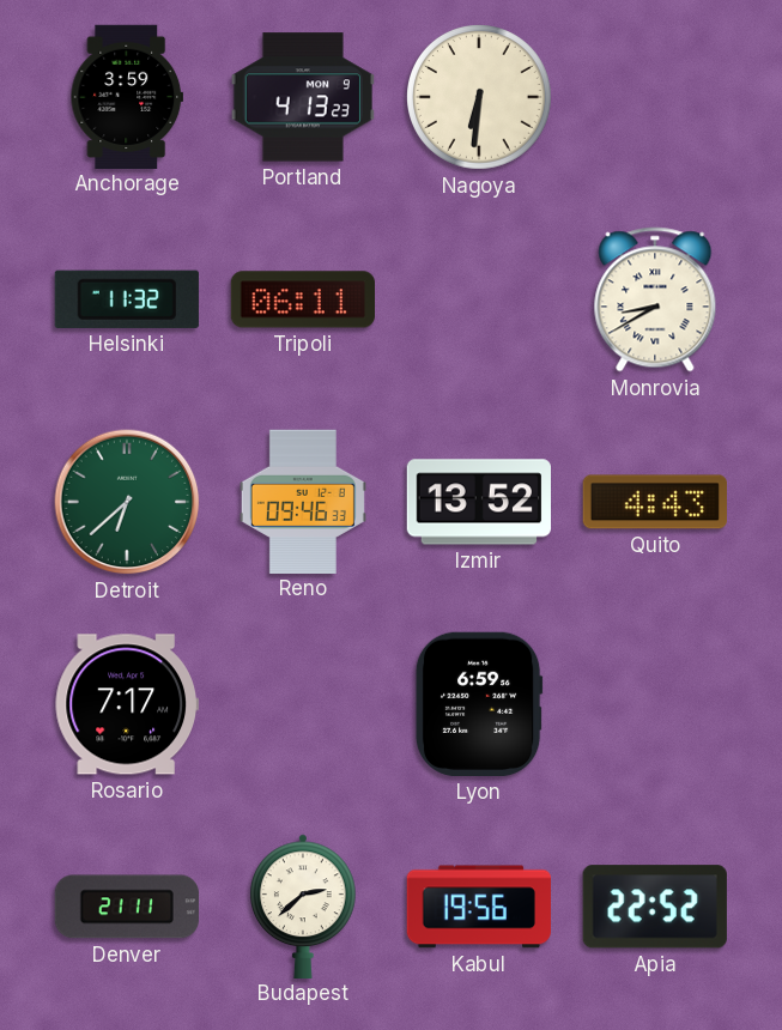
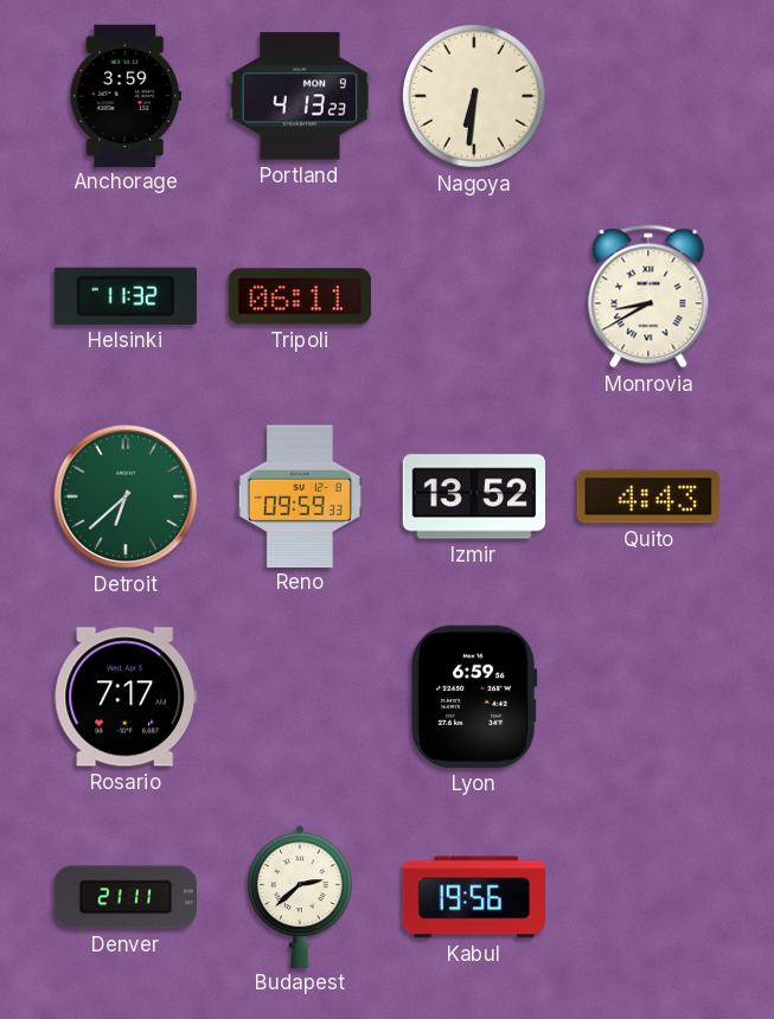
Reno: 09:46 -> 09:59 (300, 495)
Apia: 22:52 -> none (655, 907)
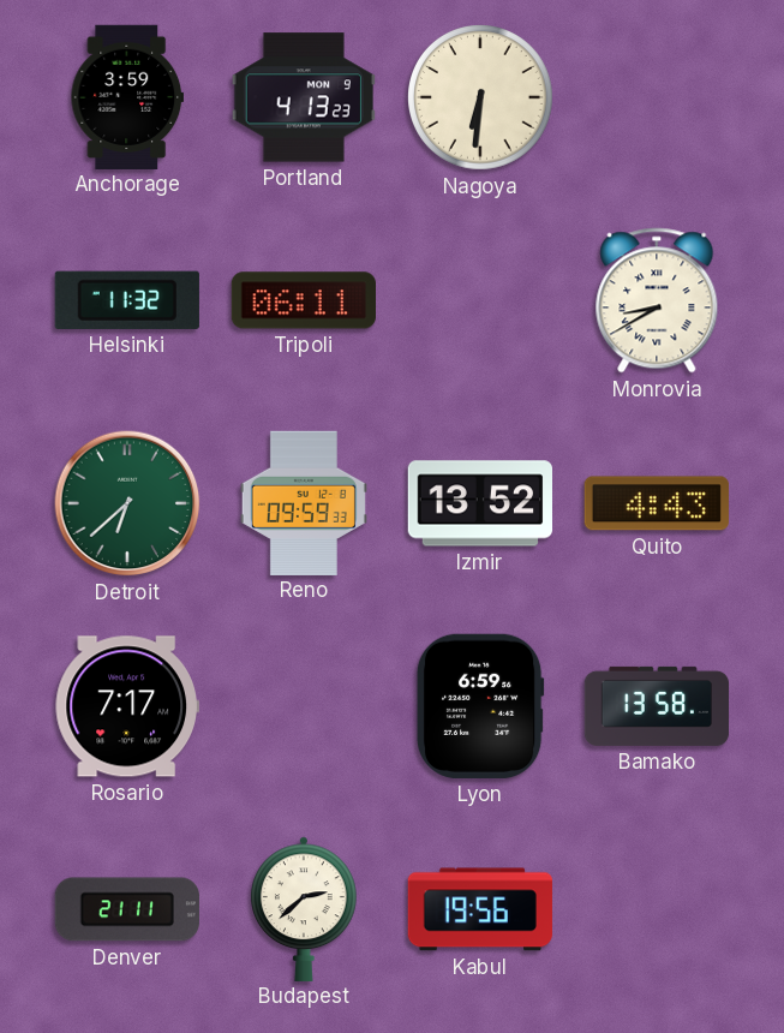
Bamako: none -> 13:58 (656, 706)
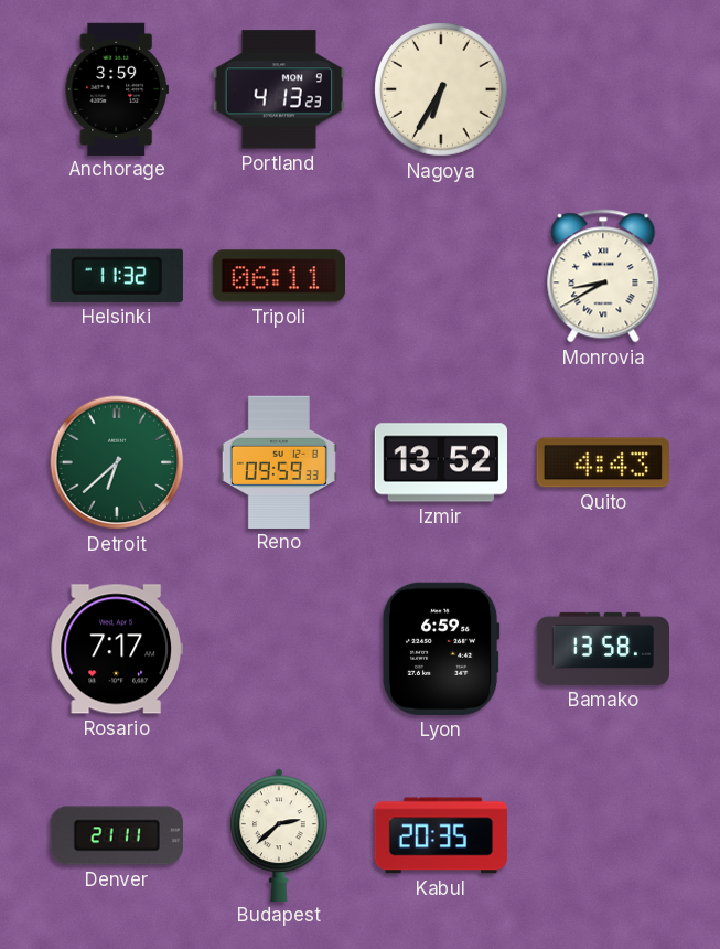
Nagoya: 6:31 -> 6:35 (442, 90)
Kabul: 19:56 -> 20:35 (441, 835)
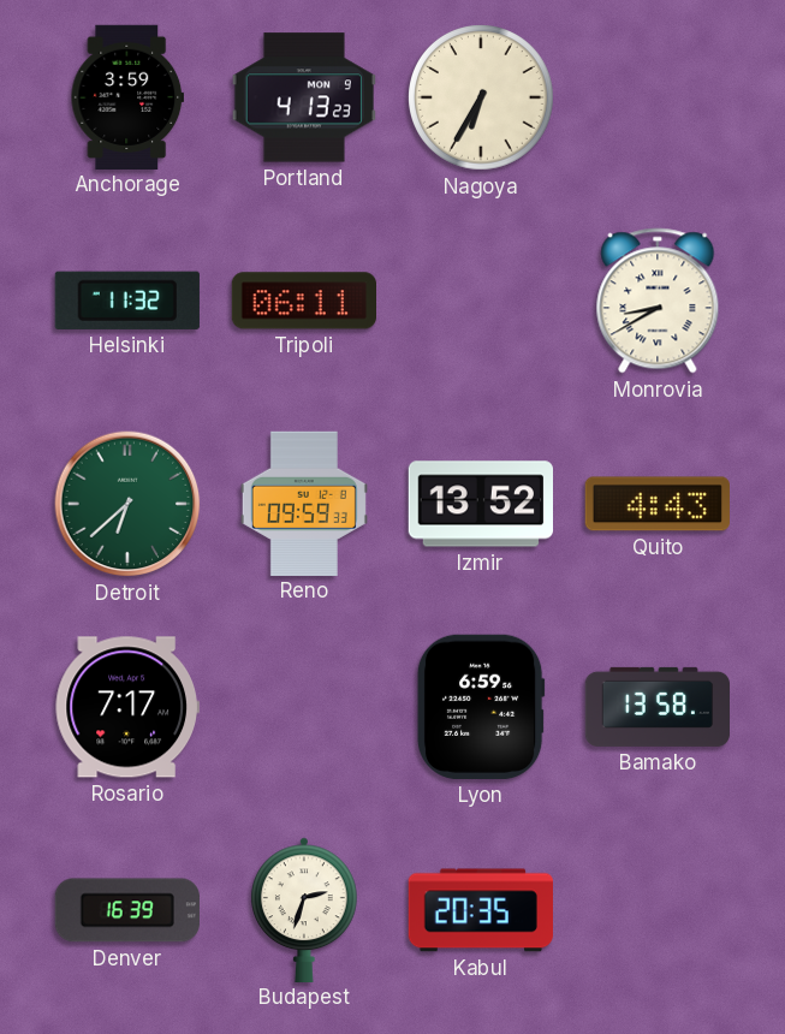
Denver: 21:11 -> 16:39 (127, 910)
Budapest: 2:38 -> 2:33 (305, 909)
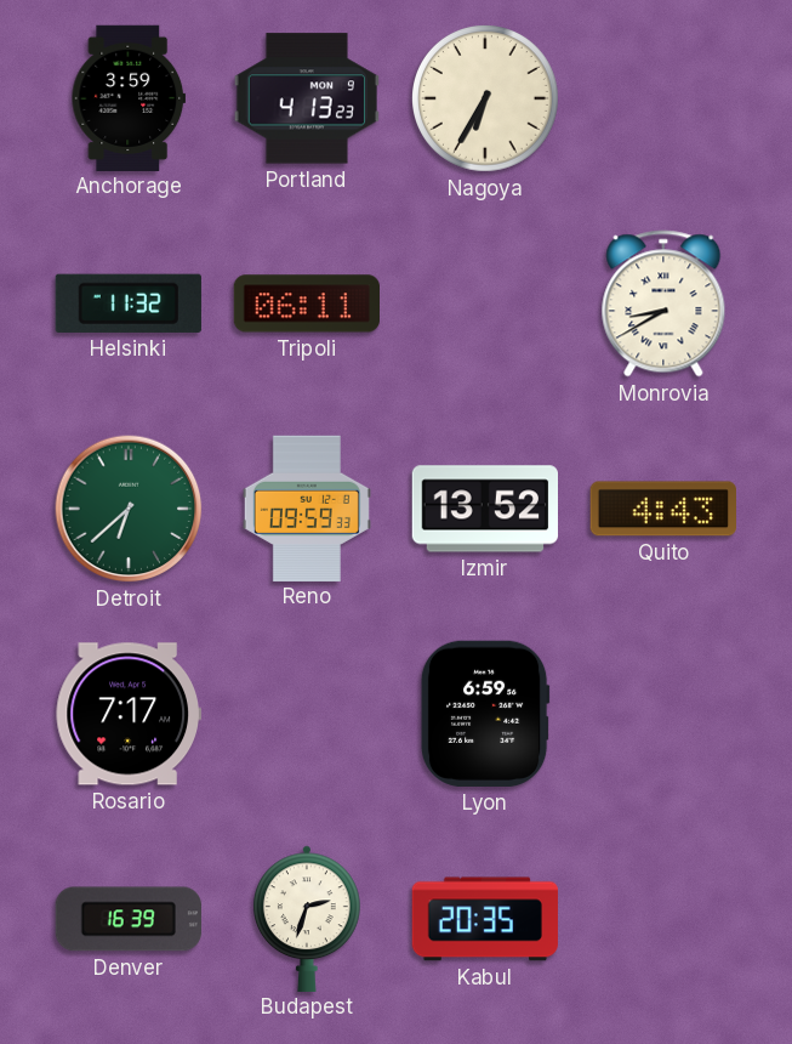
Bamako: 13:58 -> none (656, 707)
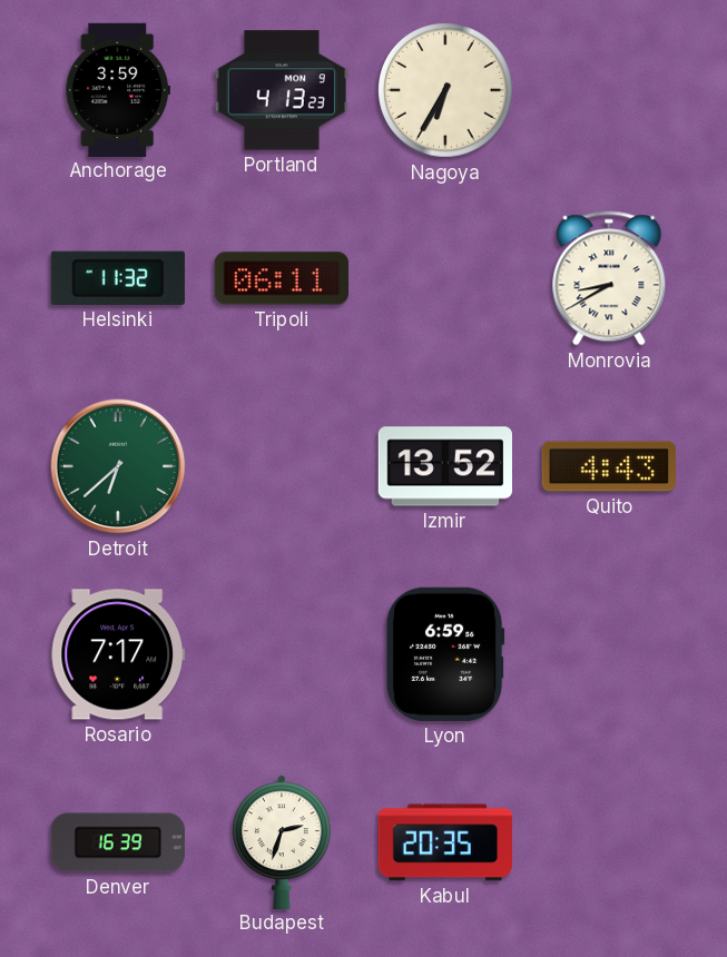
Reno: 09:59 -> none (307, 507)
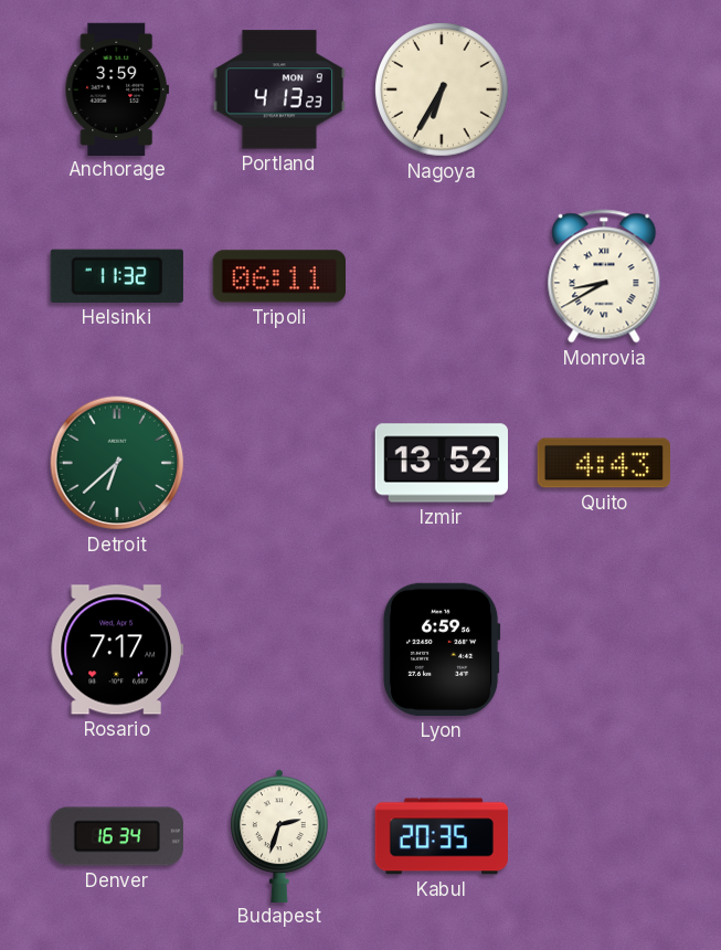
Denver: 16:39 -> 16:34 (117, 836)
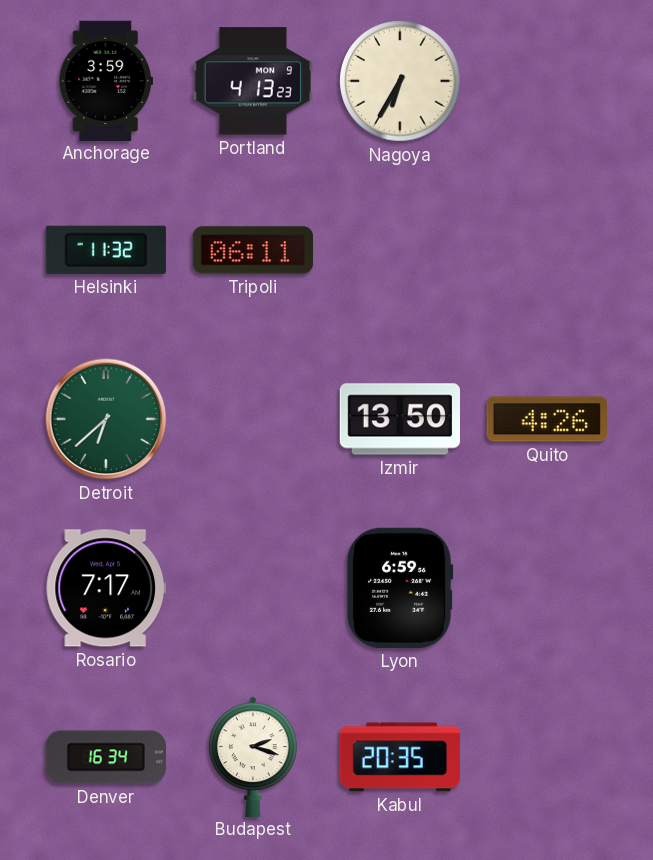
Monrovia: 8:40 -> none (604, 276)
Izmir: 13:52 -> 13:50 (399, 419)
Quito: 4:43 -> 4:26 (547, 419)
Budapest: 2:33 -> 2:18 (254, 756)
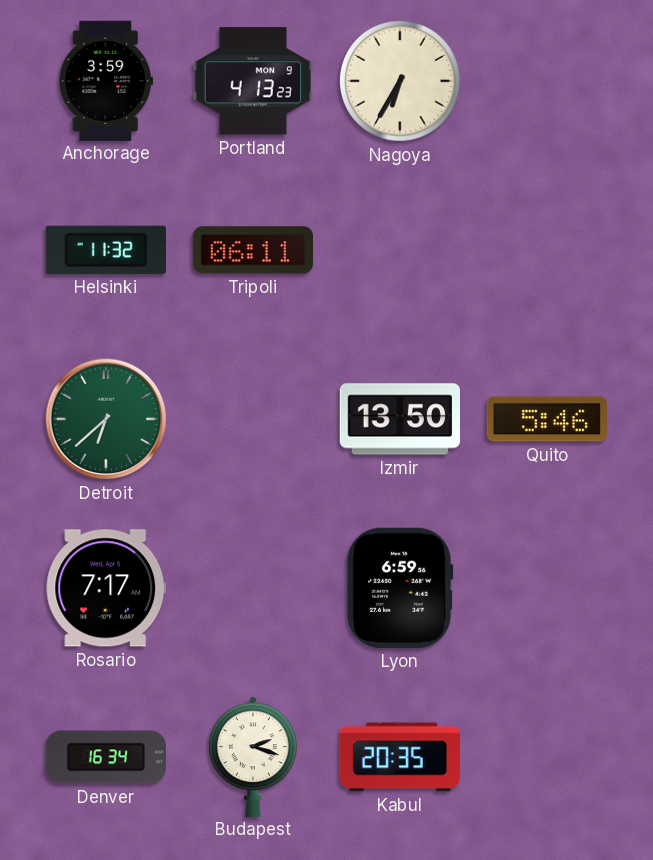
Quito: 4:26 -> 5:46 (547, 419)
